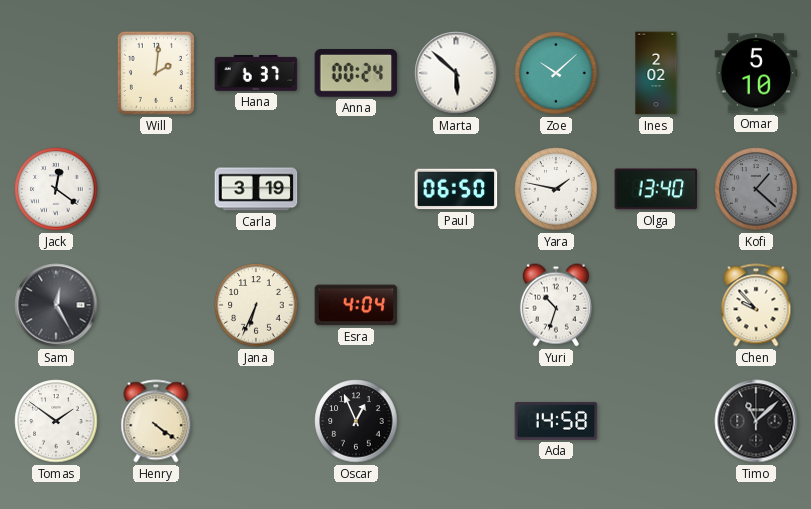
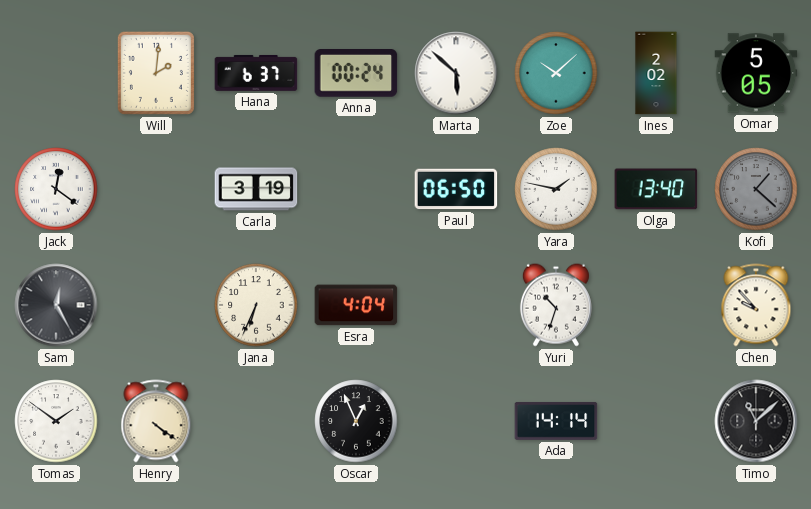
Omar: 5:10 -> 5:05 (756, 73)
Ada: 14:58 -> 14:14 (556, 421)
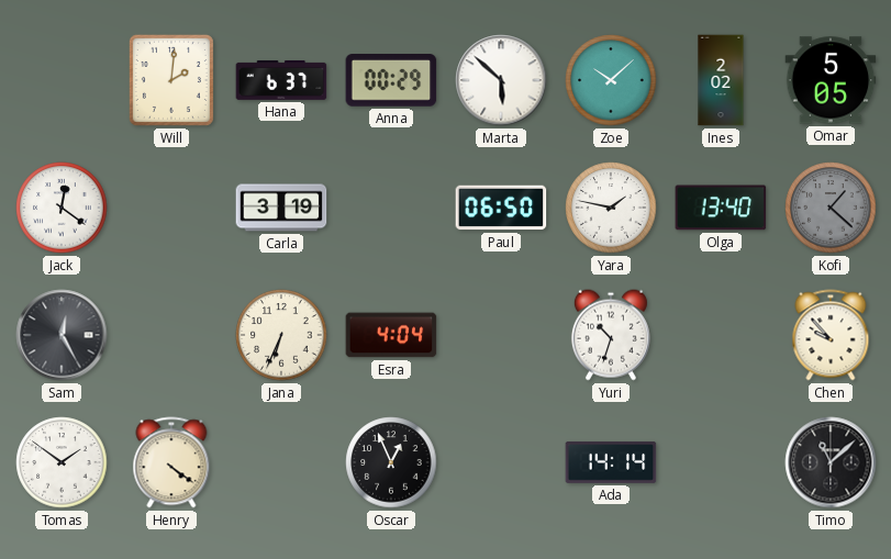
Anna: 00:24 -> 00:29 (391, 81)
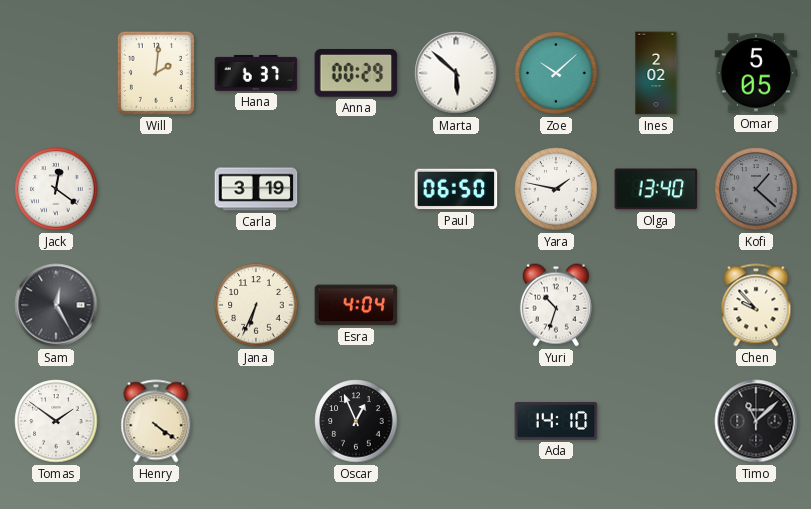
Ada: 14:14 -> 14:10 (556, 421)
